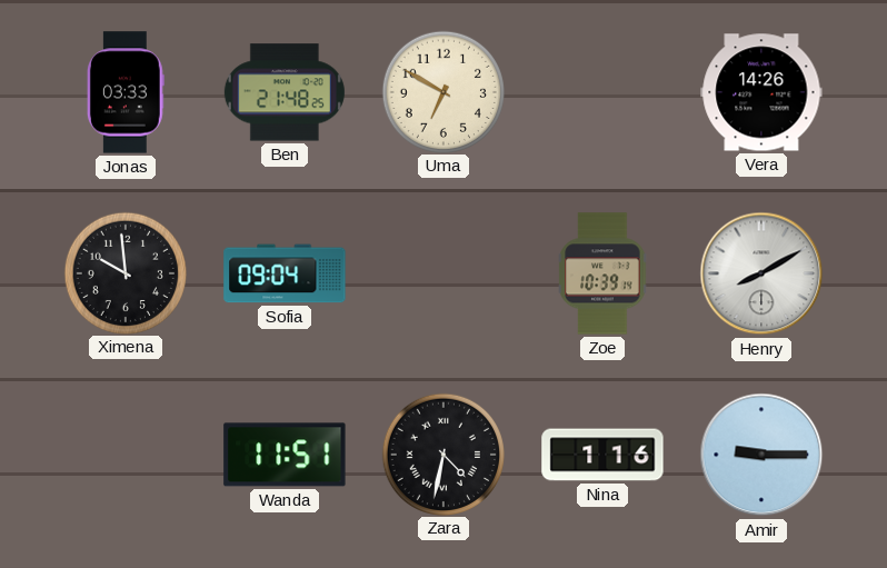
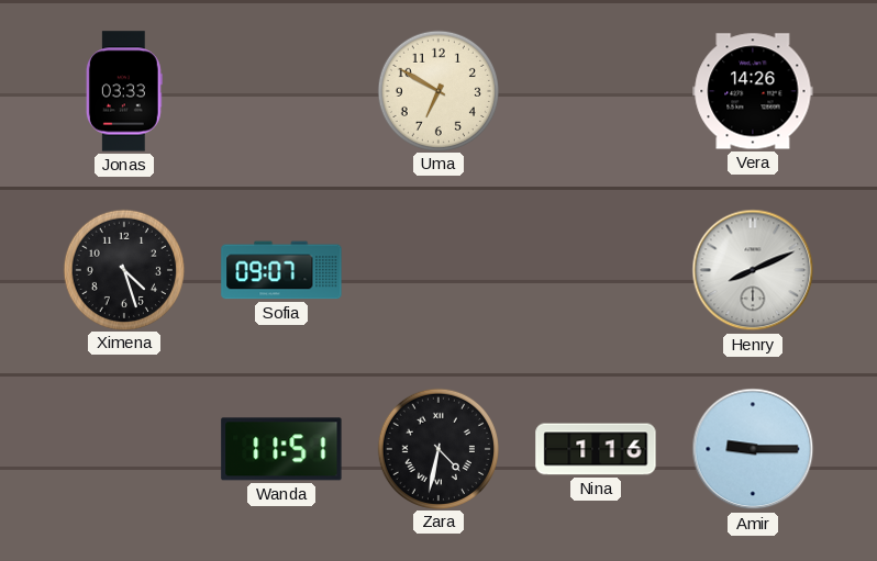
Ben: 21:48 -> none (285, 92)
Ximena: 9:59 -> 4:27 (123, 269)
Sofia: 09:04 -> 09:07 (281, 270)
Zoe: 10:39 -> none (602, 273)
Henry: 8:10 -> 8:11 (753, 270)
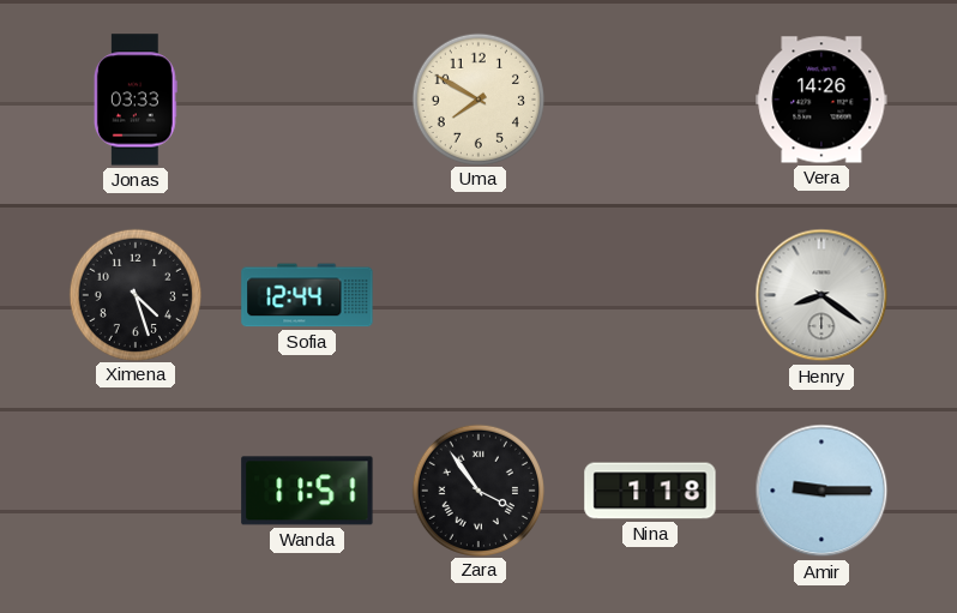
Uma: 6:50 -> 7:50 (477, 98)
Sofia: 09:07 -> 12:44 (307, 295)
Henry: 8:11 -> 8:21 (821, 295)
Zara: 4:32 -> 3:54 (477, 489)
Nina: 1:16 -> 1:18 (650, 491)
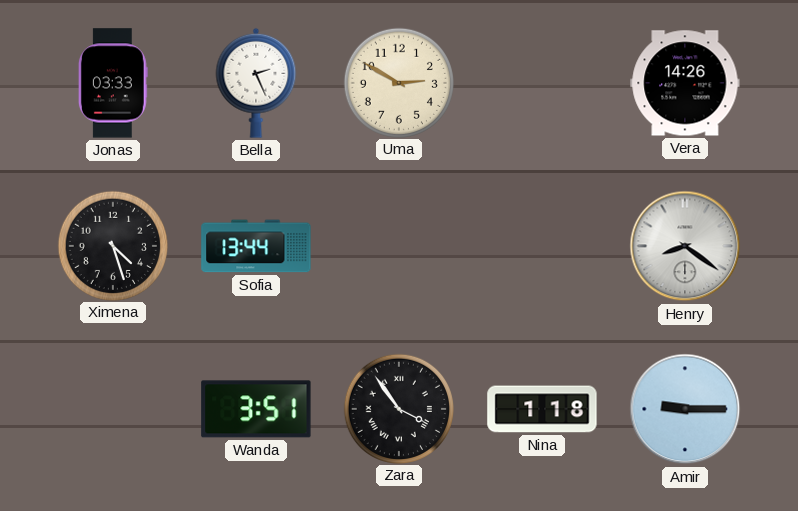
Bella: none -> 2:26 (256, 83)
Uma: 7:50 -> 2:50 (398, 82)
Sofia: 12:44 -> 13:44 (256, 246)
Wanda: 11:51 -> 3:51 (256, 409)
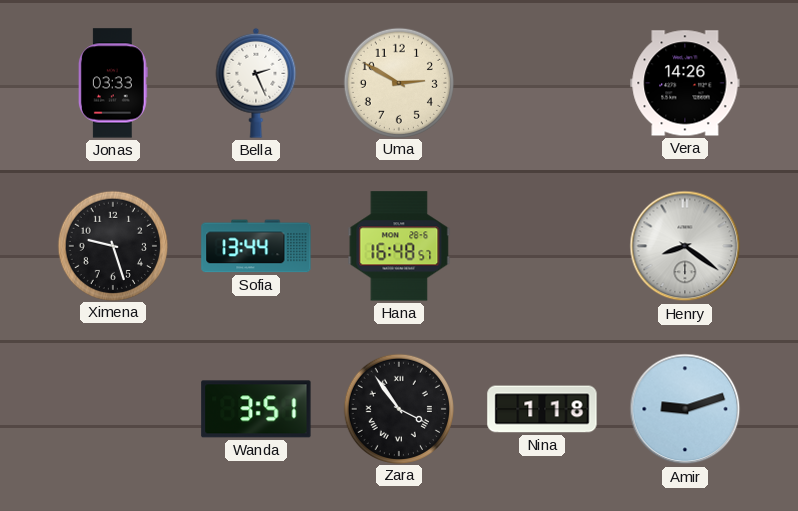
Ximena: 4:27 -> 9:27 (112, 245)
Hana: none -> 16:48 (399, 246)
Amir: 9:15 -> 9:12 (685, 409)
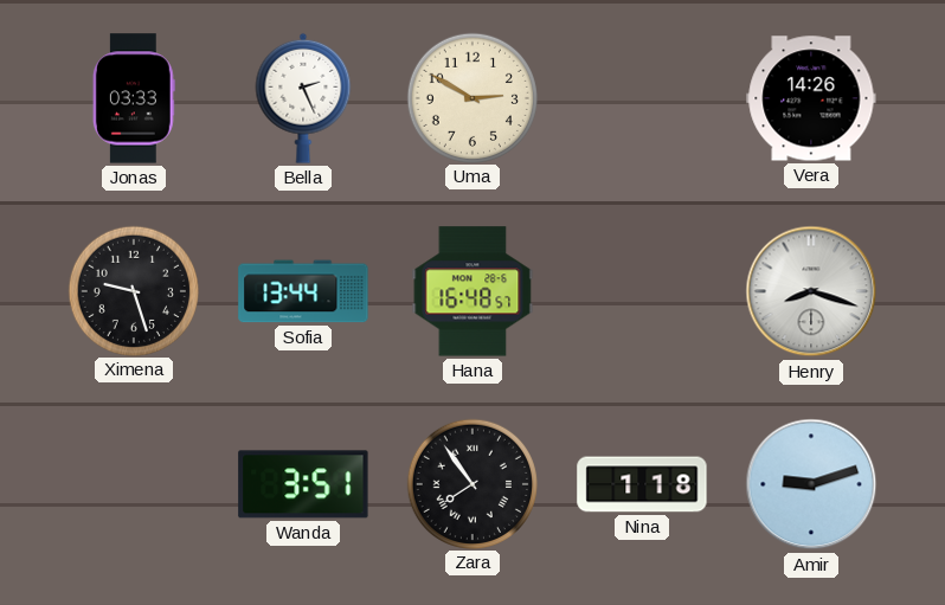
Henry: 8:21 -> 8:18 (811, 291)
Zara: 3:54 -> 7:54 (471, 483)
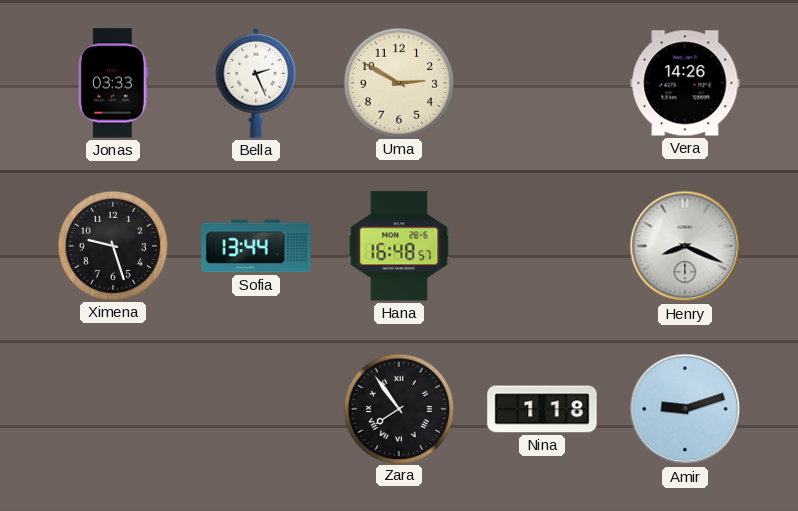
Henry: 8:18 -> 8:19 (685, 246)
Wanda: 3:51 -> none (303, 484)
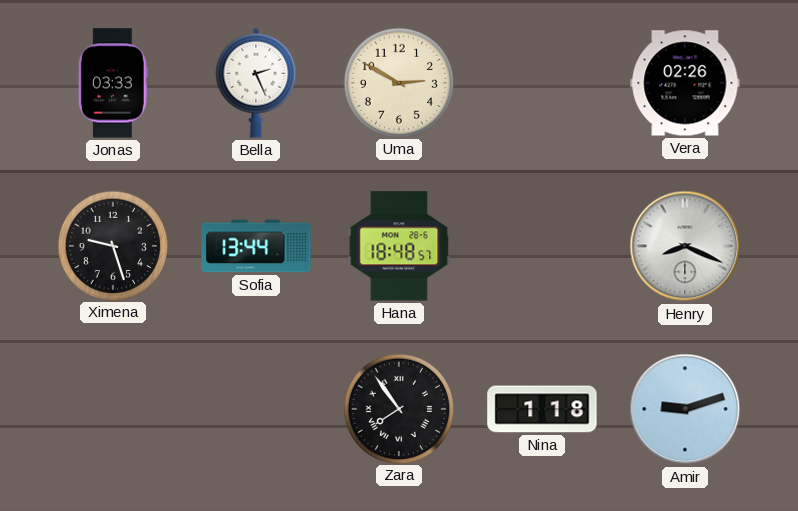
Vera: 14:26 -> 02:26 (685, 83)
Hana: 16:48 -> 18:48 (399, 246)
